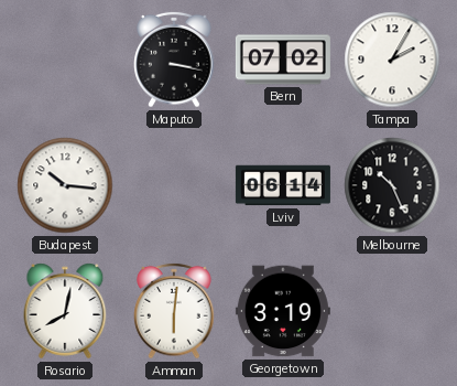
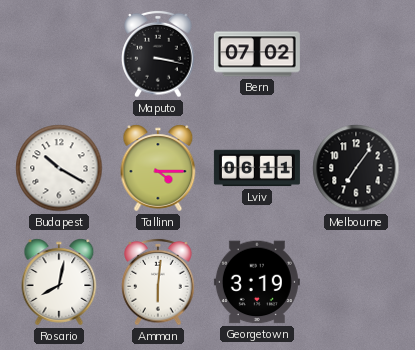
Tampa: 2:05 -> none (392, 60)
Budapest: 10:16 -> 10:20 (59, 168)
Tallinn: none -> 4:15 (158, 168)
Lviv: 06:14 -> 06:11 (257, 168)
Melbourne: 10:26 -> 7:06 (356, 168)
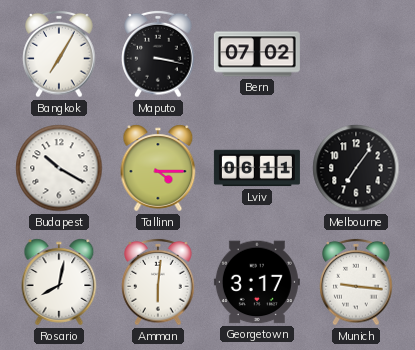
Bangkok: none -> 7:05 (59, 54)
Georgetown: 3:19 -> 3:17 (257, 282)
Munich: none -> 9:16 (356, 282)
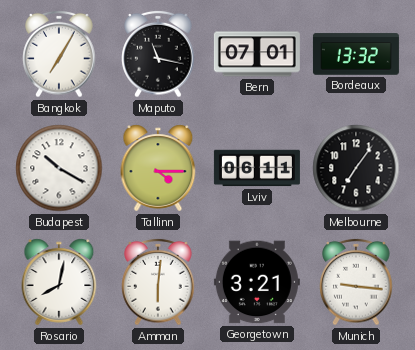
Maputo: 3:17 -> 11:17 (158, 54)
Bern: 07:02 -> 07:01 (257, 54)
Bordeaux: none -> 13:32 (356, 54)
Georgetown: 3:17 -> 3:21 (257, 282)
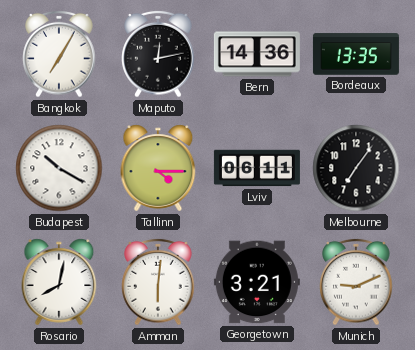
Maputo: 11:17 -> 12:13 (158, 54)
Bern: 07:01 -> 14:36 (257, 54)
Bordeaux: 13:32 -> 13:35 (356, 54)
Munich: 9:16 -> 9:11 (356, 282)
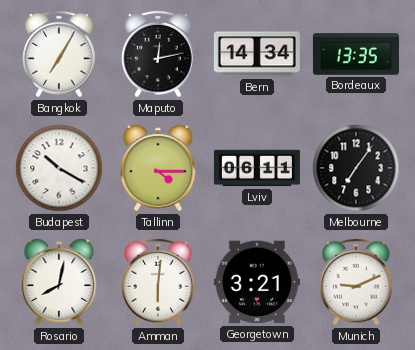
Bern: 14:36 -> 14:34 (257, 54)
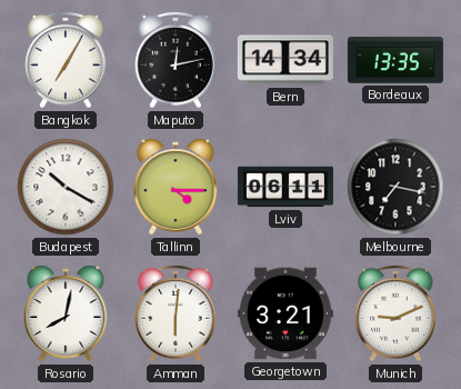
Melbourne: 7:06 -> 7:17 (395, 187)
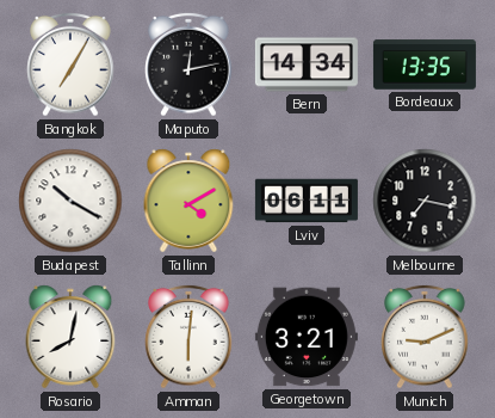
Tallinn: 4:15 -> 4:10 (188, 201)
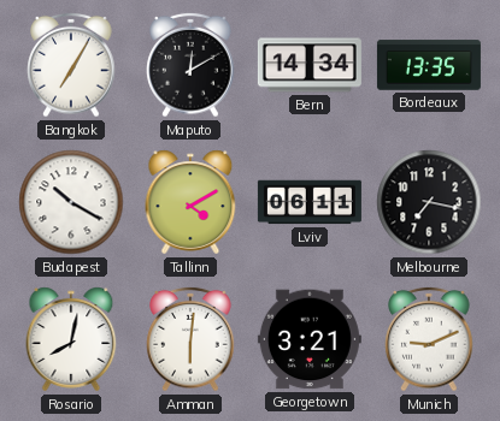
Maputo: 12:13 -> 12:10 (190, 65)
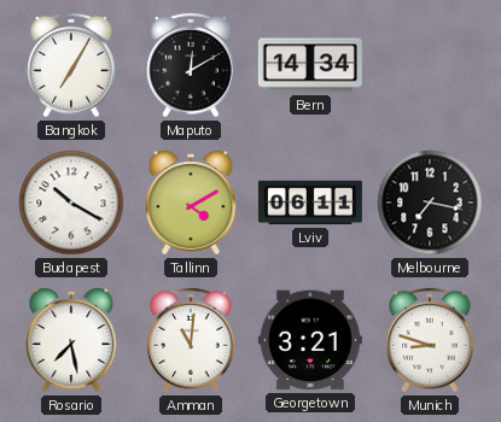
Bordeaux: 13:35 -> none (429, 65)
Rosario: 8:02 -> 7:28 (71, 340)
Amman: 6:01 -> 11:01 (191, 340)
Munich: 9:11 -> 8:48 (430, 340)
